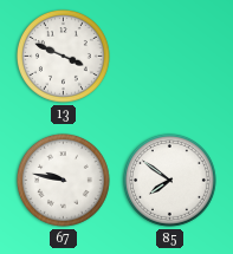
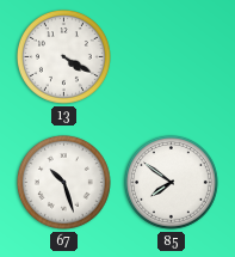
13: 3:49 -> 4:20 (64, 57)
67: 9:47 -> 10:27 (64, 183)
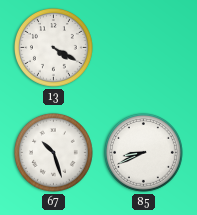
85: 7:51 -> 8:41 (144, 153)
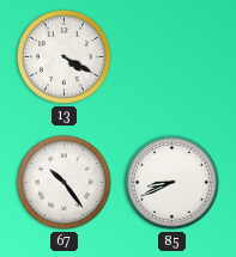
67: 10:27 -> 10:24 (65, 183)
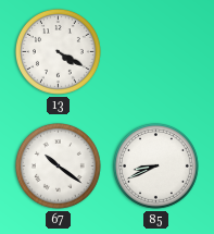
67: 10:24 -> 10:21 (59, 167)
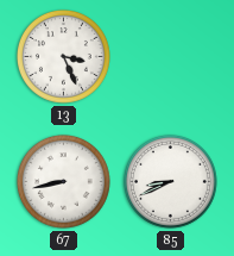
13: 4:20 -> 3:26 (64, 57)
67: 10:21 -> 8:43 (64, 182)
